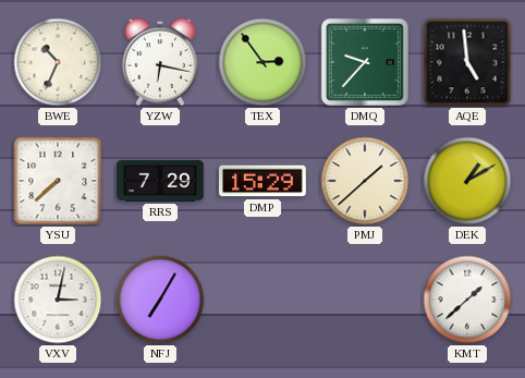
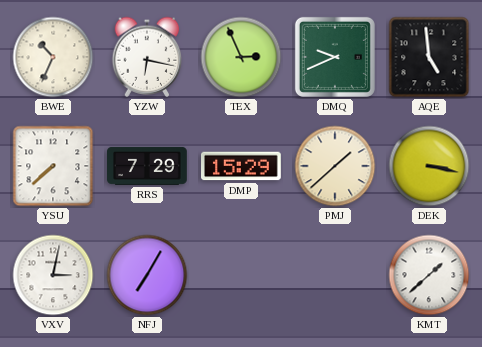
TEX: 2:54 -> 2:56 (241, 57)
DMQ: 9:37 -> 9:41 (335, 57)
DEK: 1:10 -> 3:17 (429, 166)
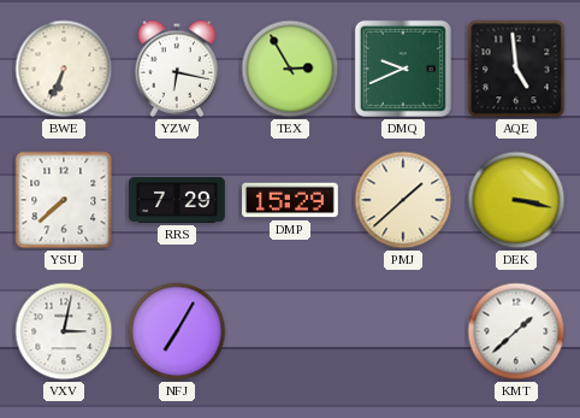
BWE: 10:34 -> 6:34 (64, 69)
TEX: 2:56 -> 2:55 (290, 69)
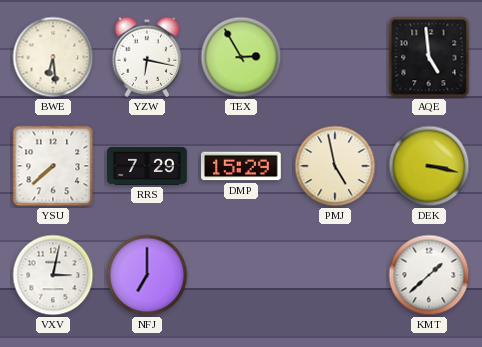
BWE: 6:34 -> 6:29 (53, 57)
DMQ: 9:41 -> none (403, 69)
PMJ: 1:38 -> 4:58 (335, 166)
NFJ: 7:05 -> 7:00 (147, 275)
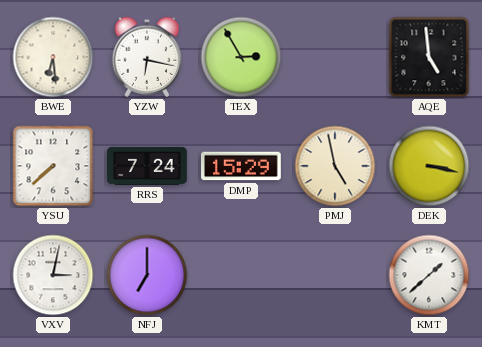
RRS: 7:29 -> 7:24 (148, 166)
